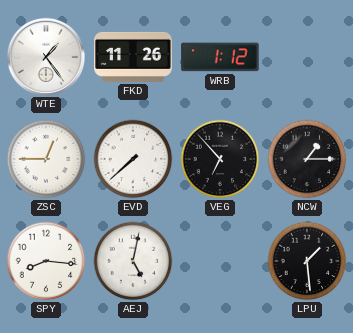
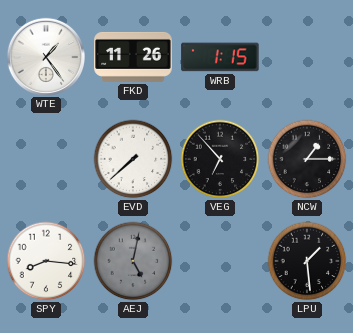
WRB: 1:12 -> 1:15 (220, 57)
ZSC: 12:45 -> none (46, 159)
AEJ dial: white -> grey (133, 261)
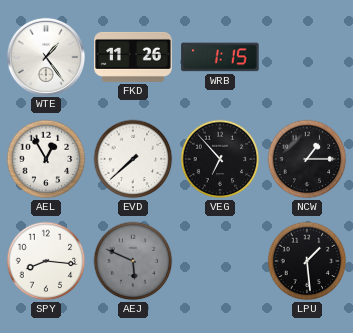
AEL: none -> 12:55 (46, 159)
AEJ: 5:02 -> 5:49 (133, 261)
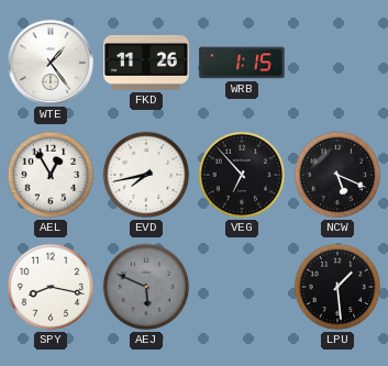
EVD: 7:38 -> 7:43 (146, 175)
NCW: 1:15 -> 5:19 (337, 175)
SPY: 8:16 -> 8:17 (51, 287)
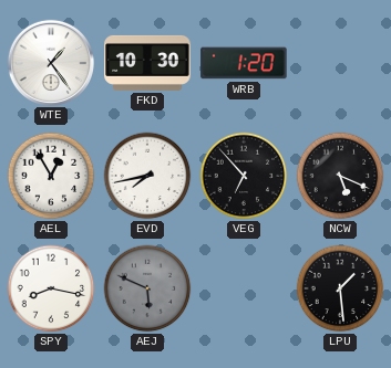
FKD: 11:26 -> 10:30 (147, 63)
WRB: 1:15 -> 1:20 (244, 63)
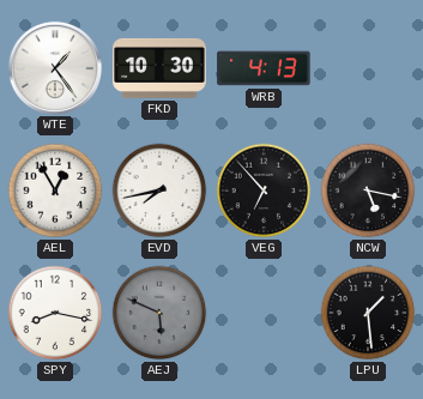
WRB: 1:20 -> 4:13 (264, 68)
NCW: 5:19 -> 5:17 (368, 191)
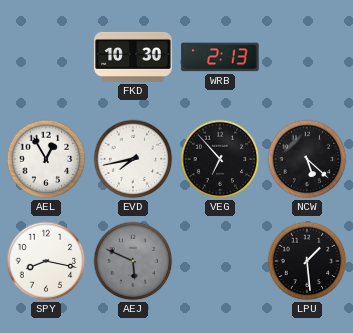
WTE: 1:24 -> none (54, 67)
WRB: 4:13 -> 2:13 (220, 57)
NCW: 5:17 -> 5:22 (307, 159)
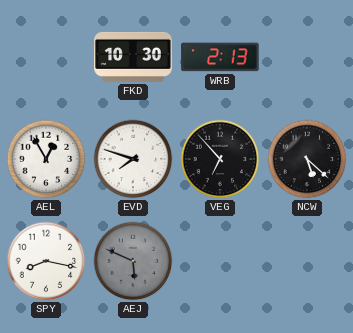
EVD: 7:43 -> 7:48 (133, 159)
LPU: 1:29 -> none (307, 261)
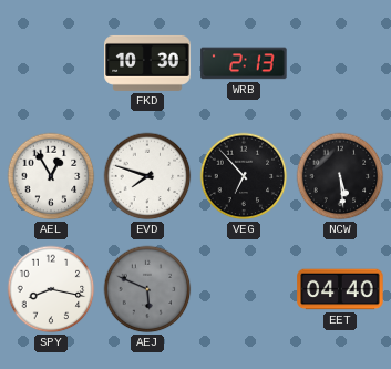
NCW: 5:22 -> 5:29 (340, 176)
EET: none -> 04:40 (340, 289)
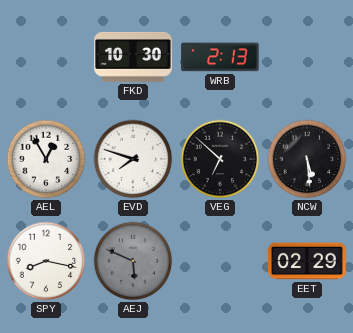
VEG: 6:53 -> 6:52 (220, 159)
EET: 04:40 -> 02:29 (307, 261)
